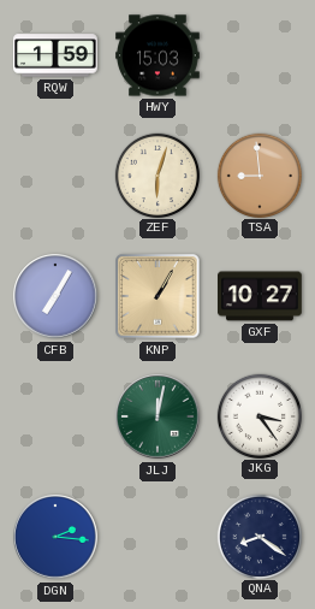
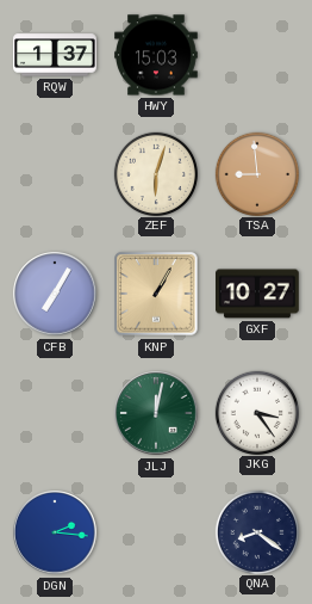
RQW: 1:59 -> 1:37 (55, 55)
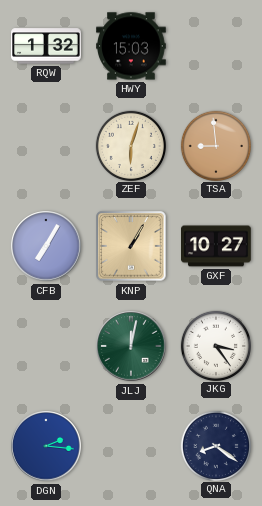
RQW: 1:37 -> 1:32 (46, 46)
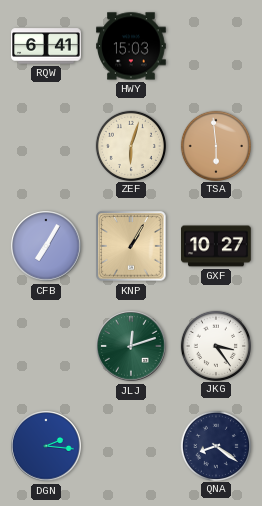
RQW: 1:32 -> 6:41 (46, 46)
TSA: 8:59 -> 5:59 (215, 145)
JLJ: 12:02 -> 12:12 (131, 346)
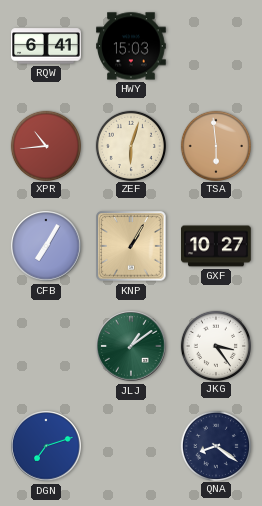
XPR: none -> 10:44 (45, 145)
JLJ: 12:12 -> 1:09 (131, 346)
DGN: 2:16 -> 7:12 (46, 446)
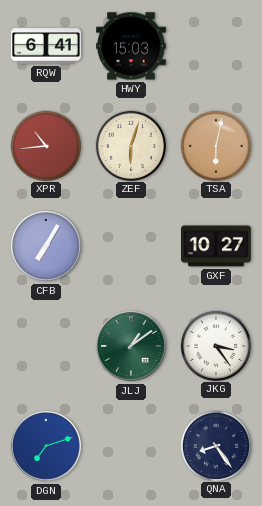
TSA: 5:59 -> 6:02 (215, 145)
KNP: 1:05 -> none (131, 246)
QNA: 8:21 -> 8:24 (215, 445)
